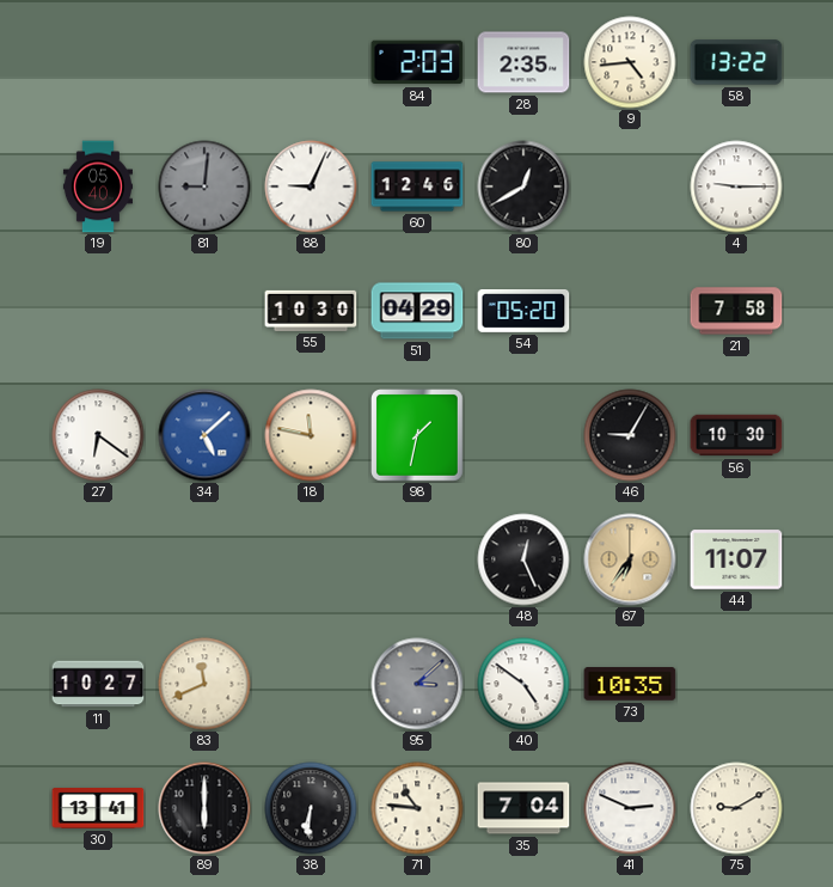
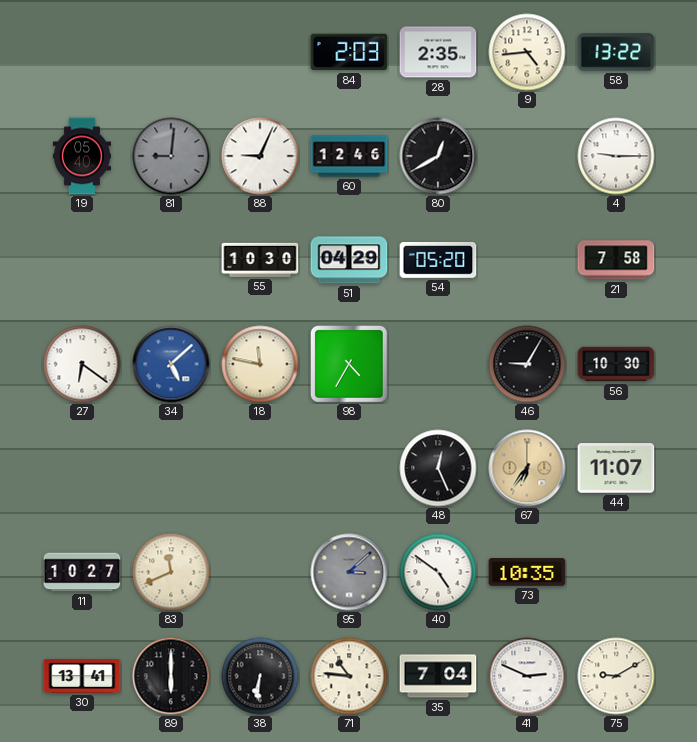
98: 1:32 -> 4:35 (350, 365)
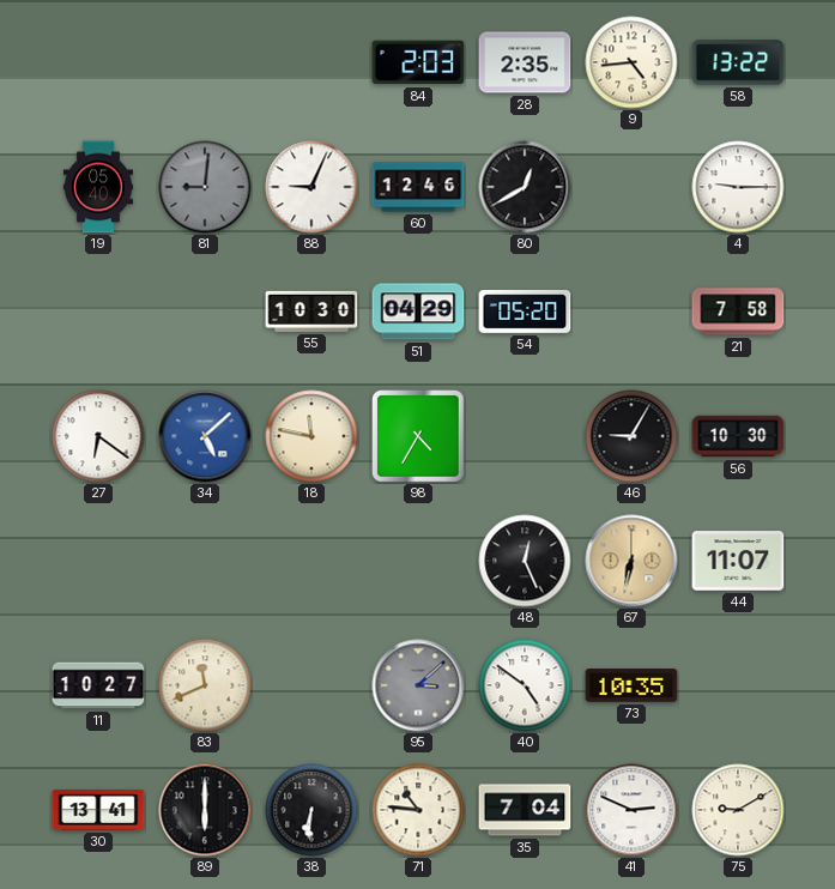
67: 6:36 -> 6:32 (631, 561)
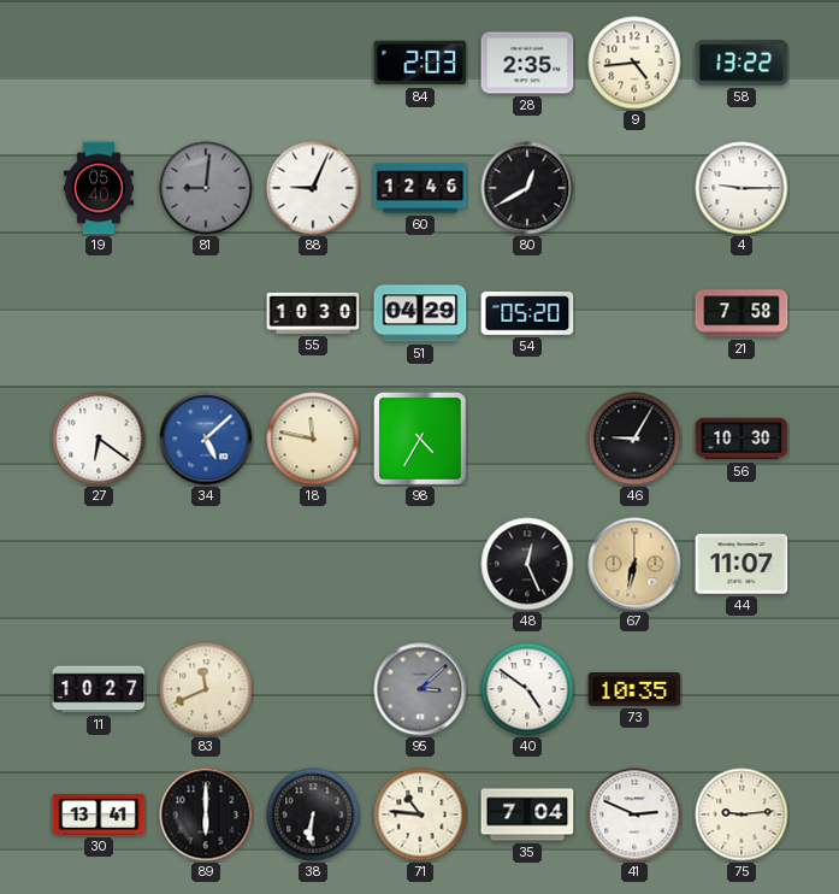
75: 9:10 -> 9:14 (741, 814)
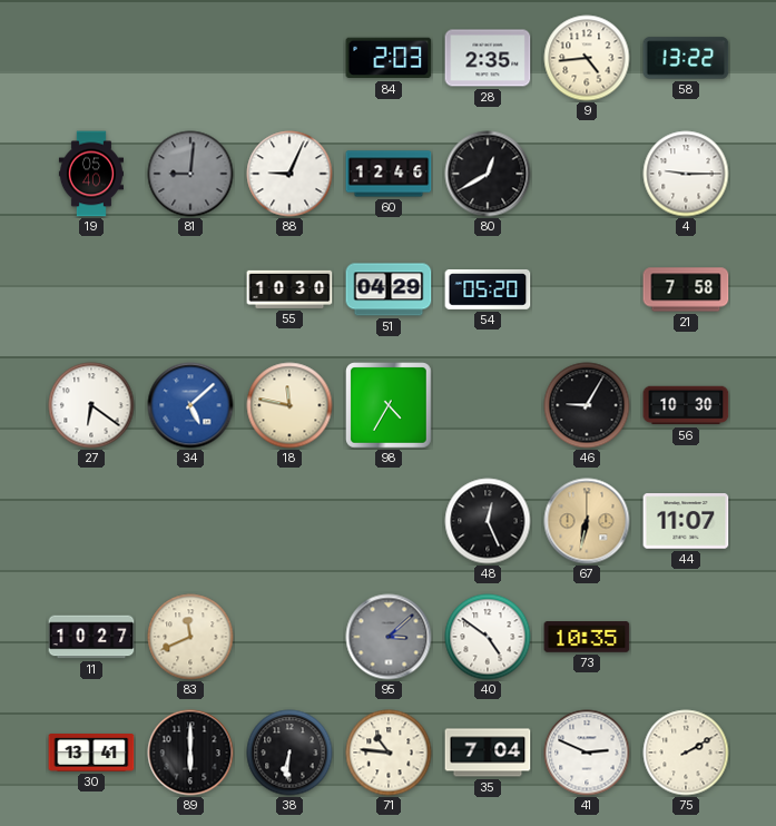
75: 9:14 -> 2:10 (686, 753)
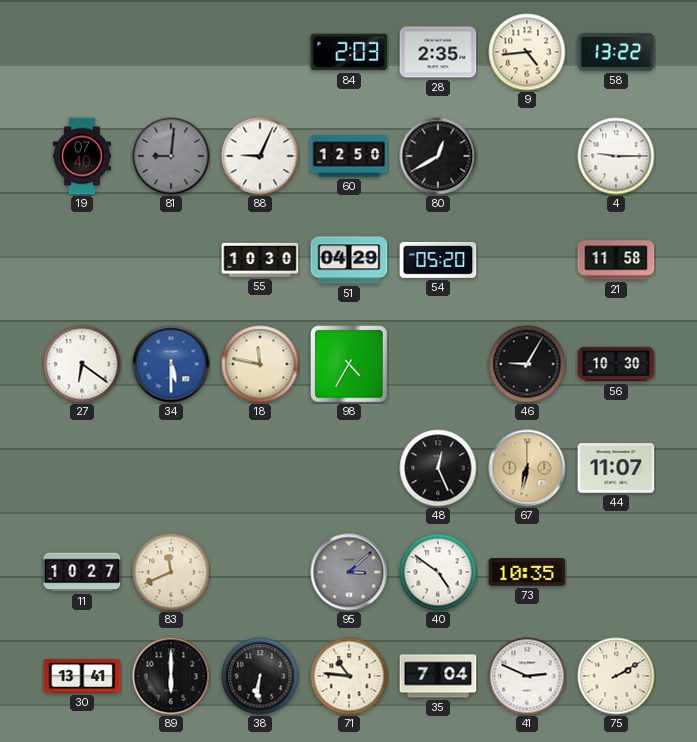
19: 05:40 -> 07:40 (82, 156)
60: 12:46 -> 12:50 (349, 156)
21: 7:58 -> 11:58 (616, 260)
34: 5:08 -> 5:30 (171, 364)
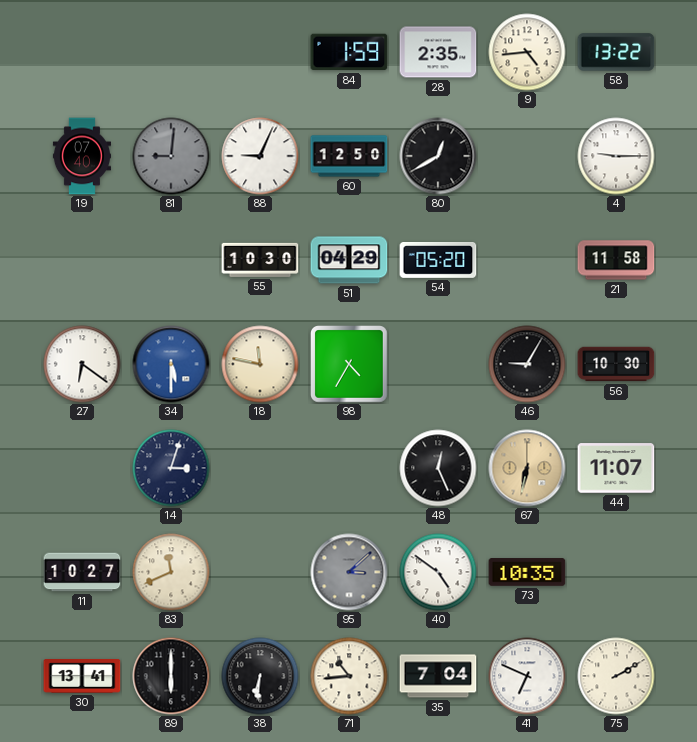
84: 2:03 -> 1:59 (349, 52)
14: none -> 3:03 (171, 468)
71: 10:46 -> 10:44 (349, 676)
41: 2:49 -> 6:49 (527, 676)
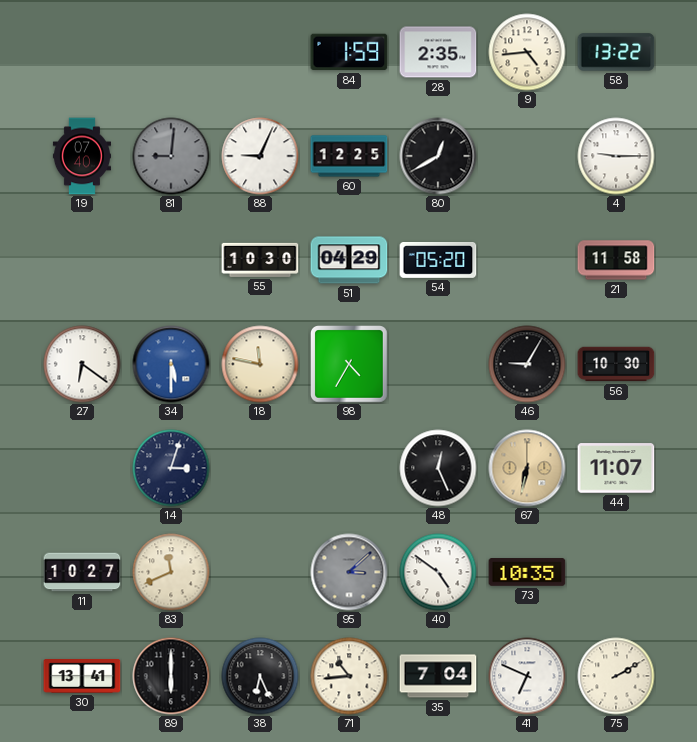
60: 12:50 -> 12:25 (349, 156)
38: 6:31 -> 6:26 (260, 676)
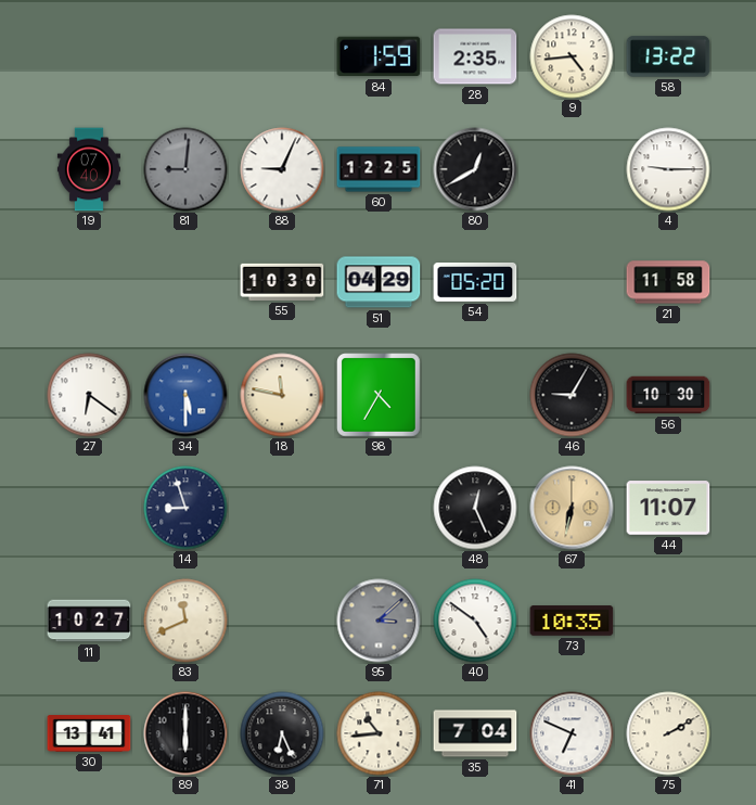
14: 3:03 -> 8:57 (185, 508)
